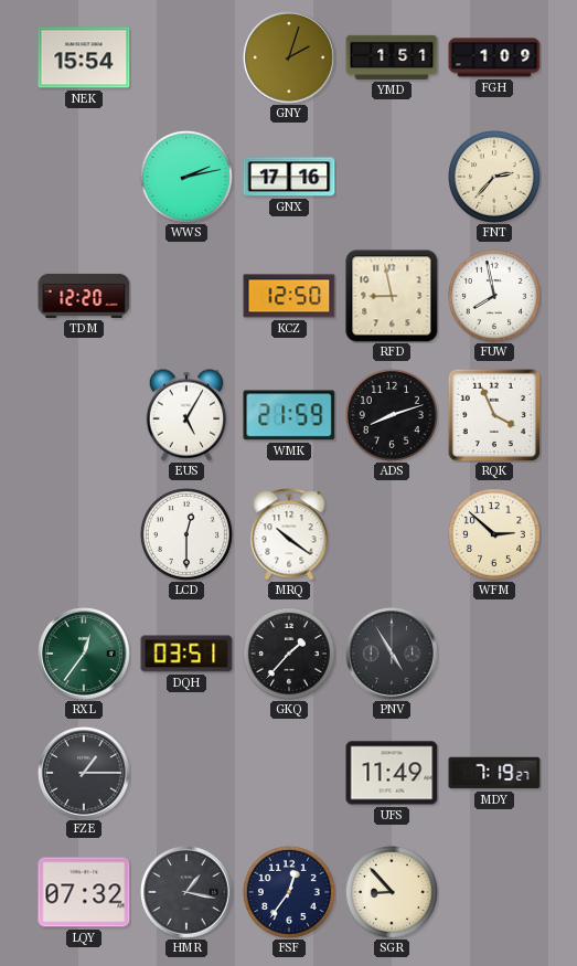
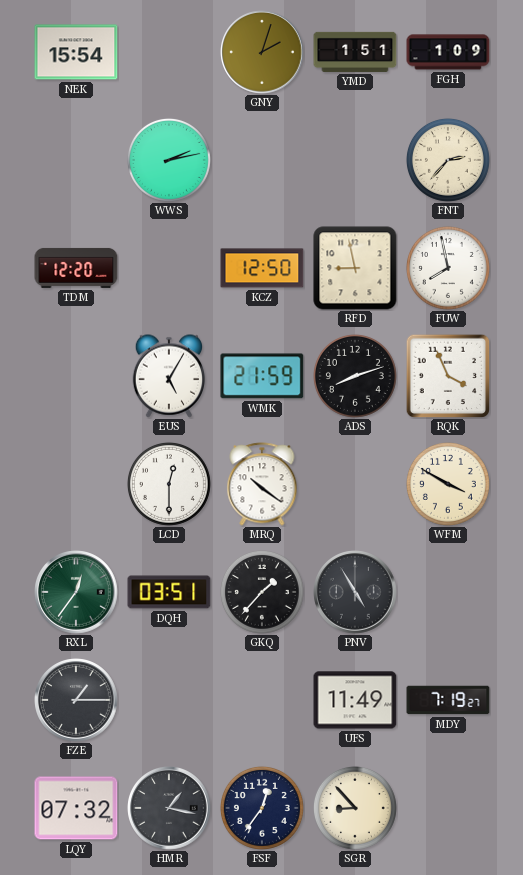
GNX: 17:16 -> none (289, 177)
WFM: 2:52 -> 3:50 (448, 484)
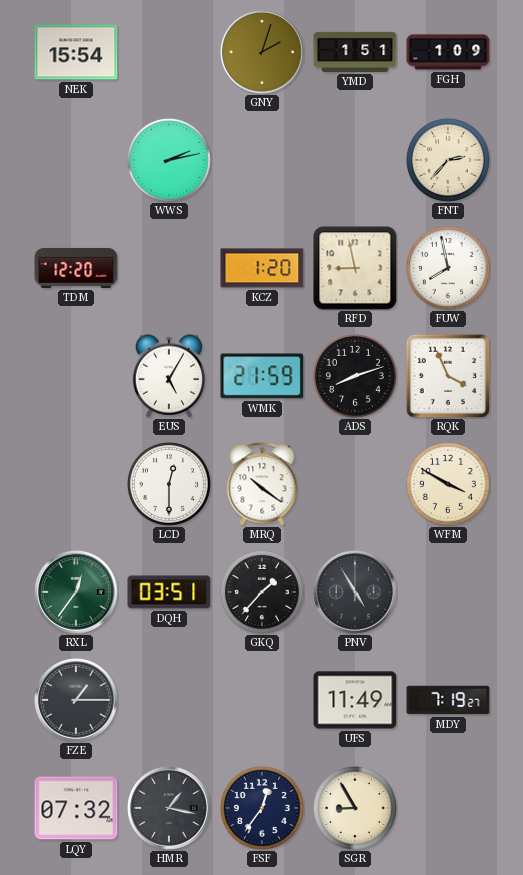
KCZ: 12:50 -> 1:20 (262, 268)
SGR: 8:53 -> 8:55 (355, 808)
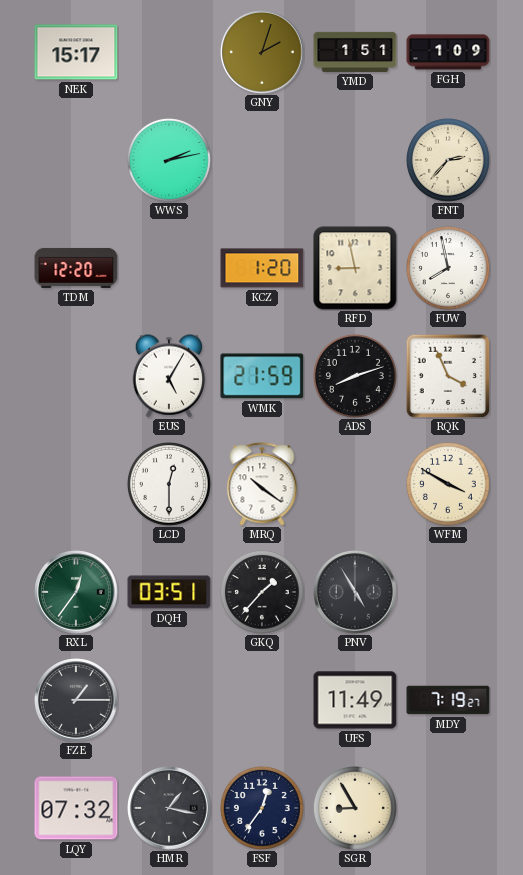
NEK: 15:54 -> 15:17 (76, 52)
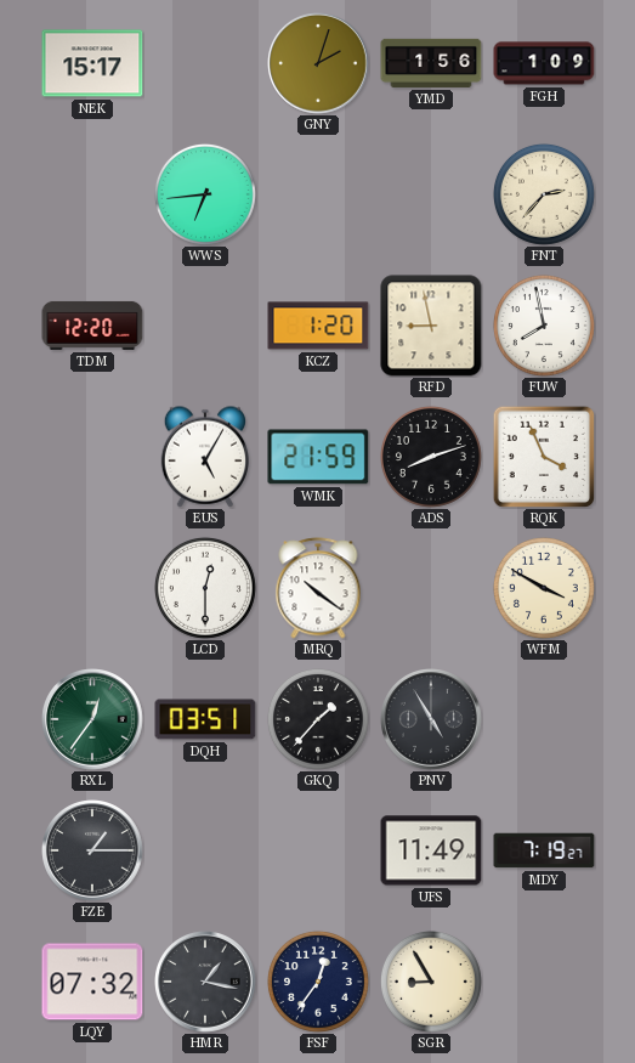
YMD: 1:51 -> 1:56 (431, 63)
WWS: 2:13 -> 6:44 (205, 194)
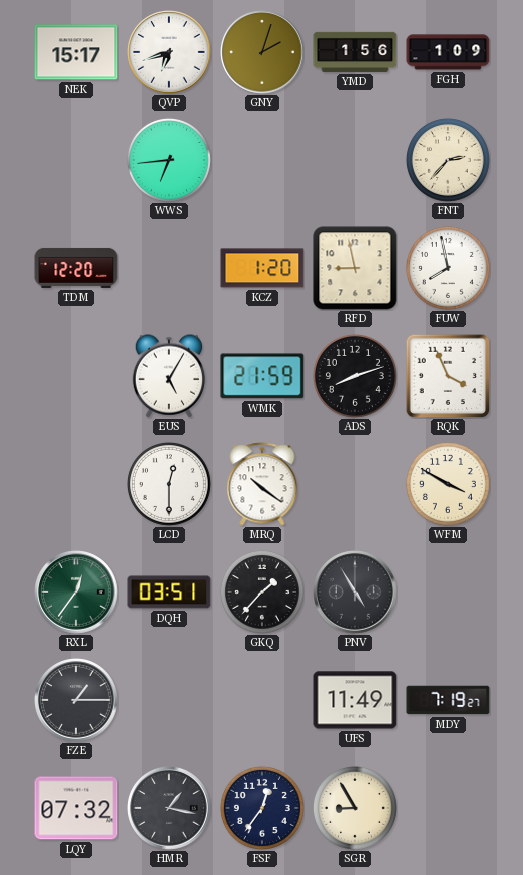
QVP: none -> 6:42 (169, 52)
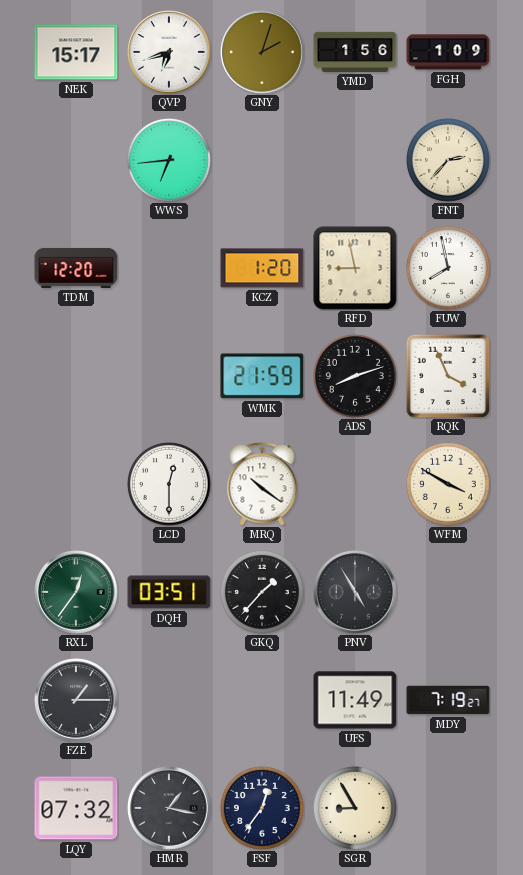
EUS: 5:05 -> none (169, 376)
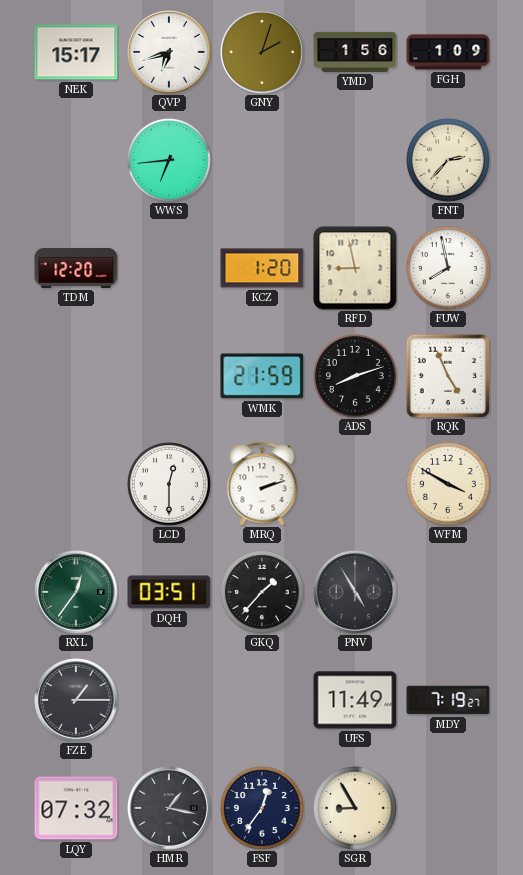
RQK: 3:56 -> 4:56 (448, 376)
MRQ: 10:21 -> 2:12 (262, 484)
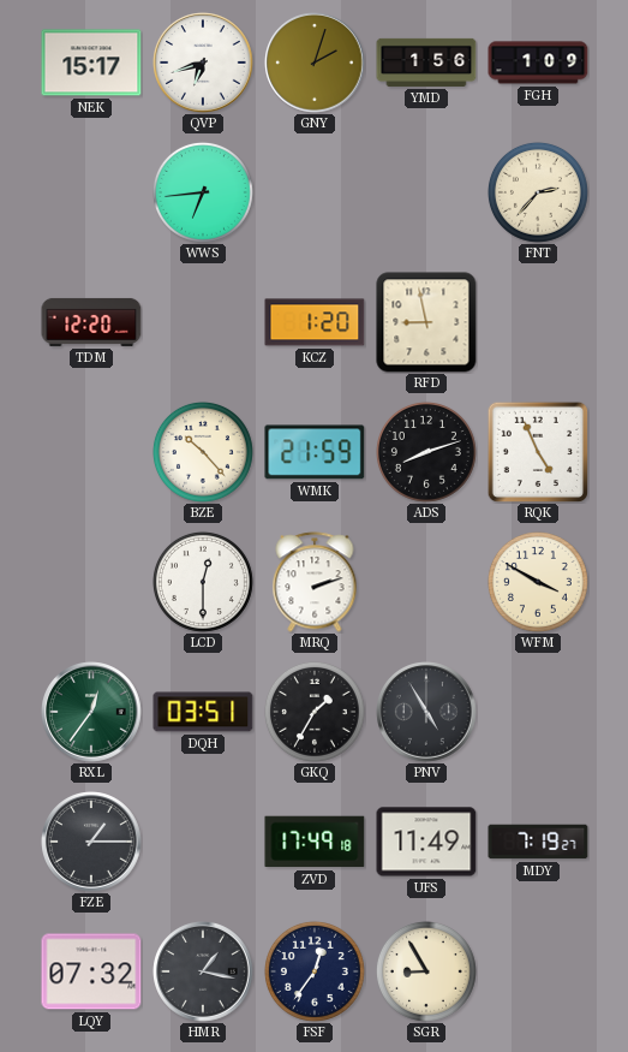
FUW: 7:58 -> none (448, 268)
BZE: none -> 10:23 (203, 452)
GKQ: 1:37 -> 1:35 (315, 712)
ZVD: none -> 17:49 (315, 842)
